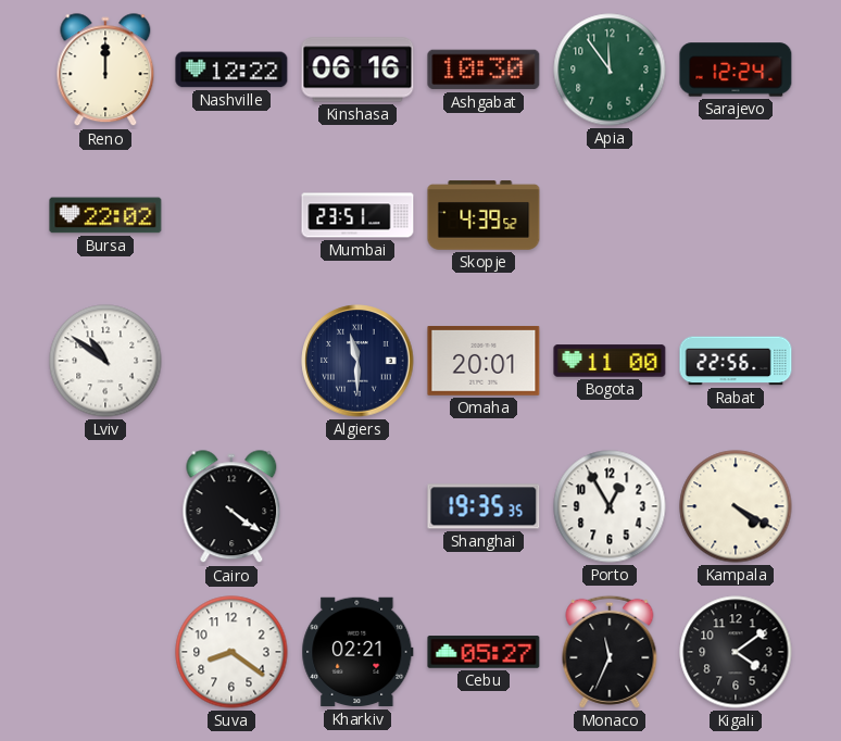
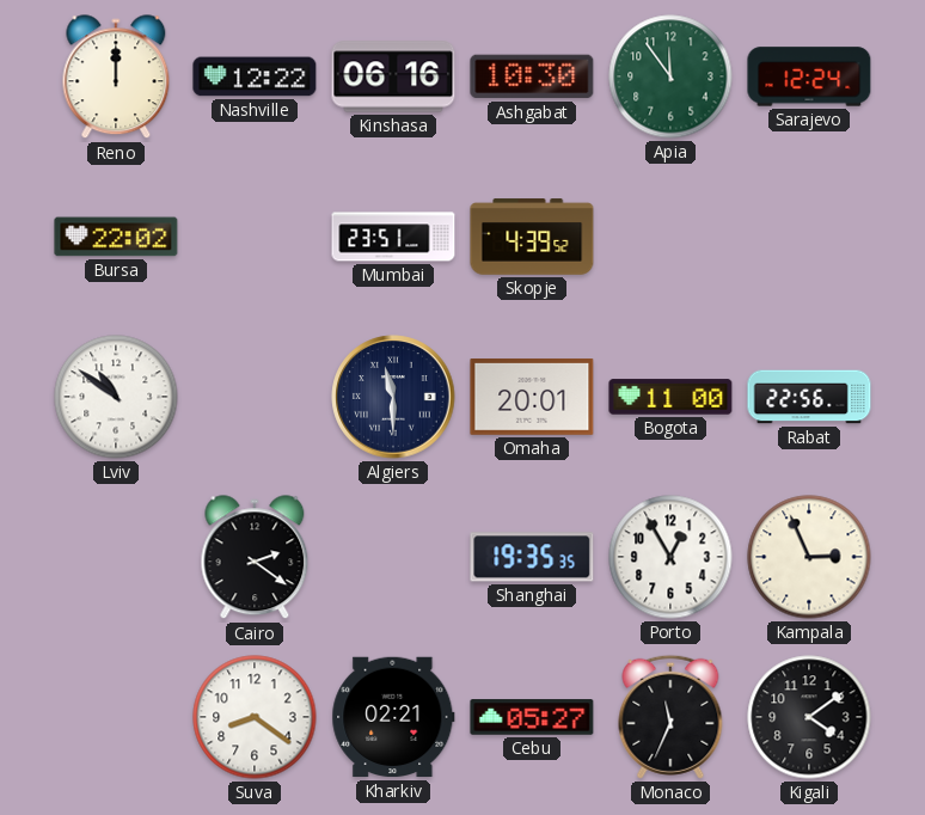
Cairo: 4:21 -> 2:21 (255, 558)
Kampala: 4:20 -> 2:56 (809, 557)
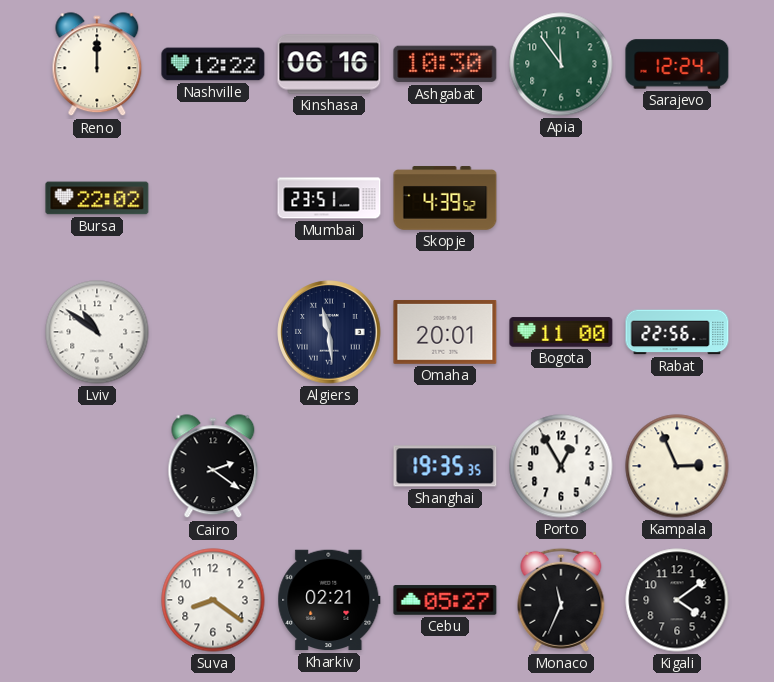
Algiers: 11:30 -> 11:29 (329, 332)
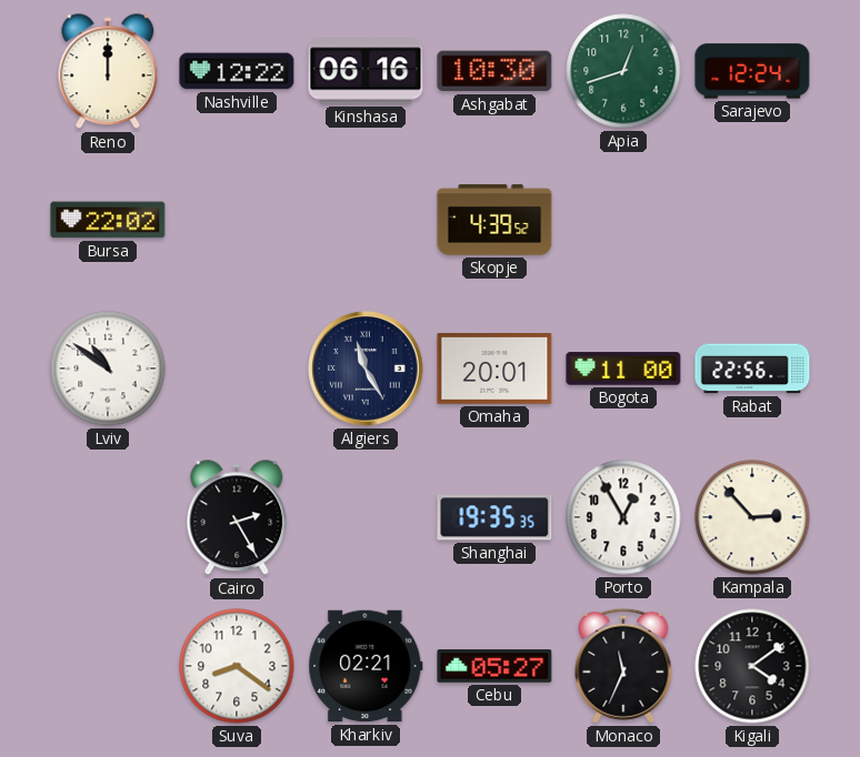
Apia: 11:54 -> 12:42 (623, 71)
Mumbai: 23:51 -> none (329, 198)
Algiers: 11:29 -> 11:25 (366, 369)
Cairo: 2:21 -> 2:25 (237, 518)
Kampala: 2:56 -> 2:53 (752, 517)
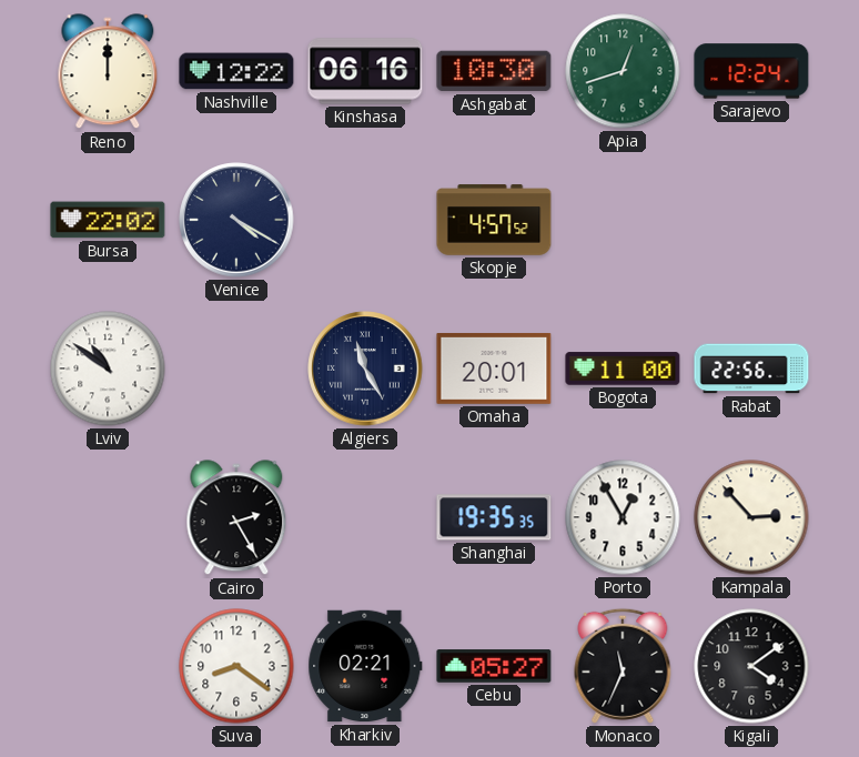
Venice: none -> 4:20 (236, 220)
Skopje: 4:39 -> 4:57 (494, 220)
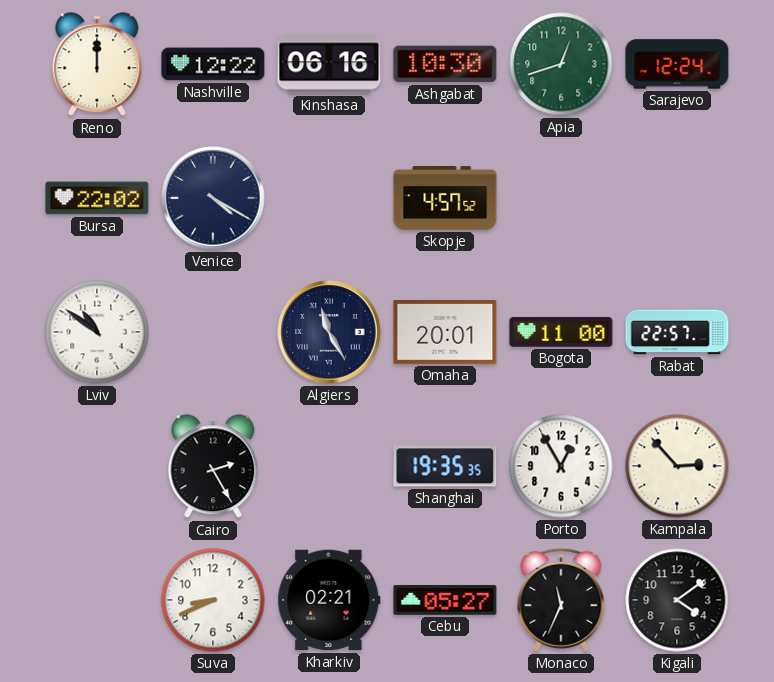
Rabat: 22:56 -> 22:57 (677, 332)
Suva: 8:21 -> 8:41 (213, 600)
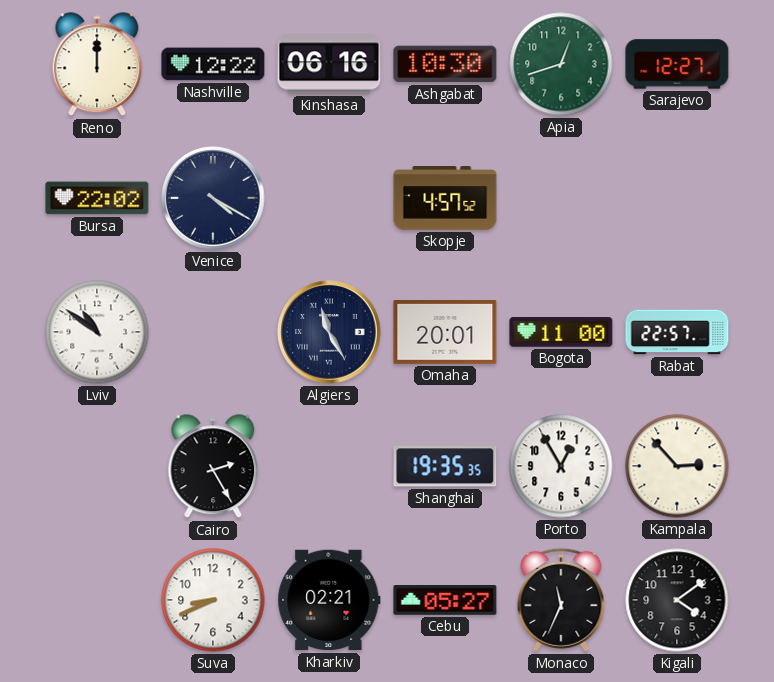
Sarajevo: 12:24 -> 12:27 (677, 64)
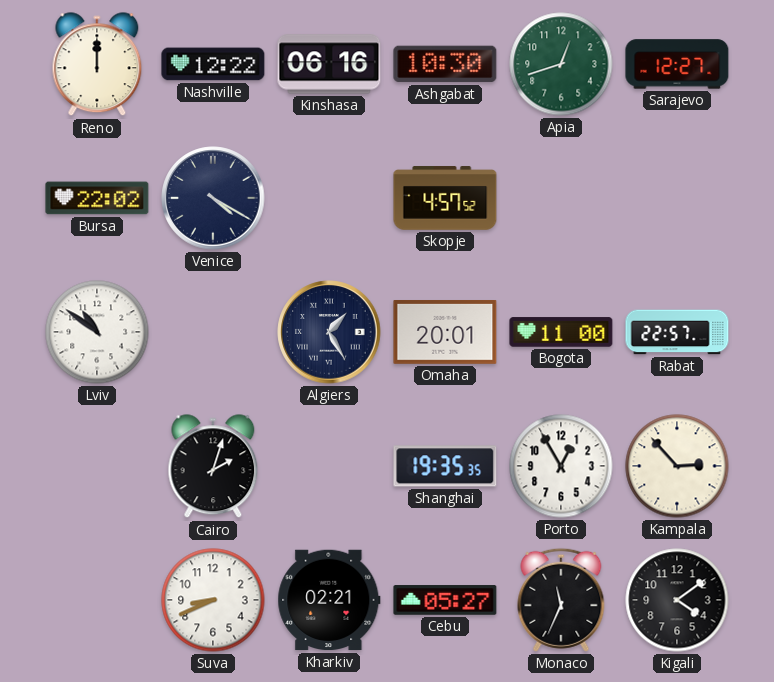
Algiers: 11:25 -> 1:25 (329, 332)
Cairo: 2:25 -> 2:03 (213, 467)
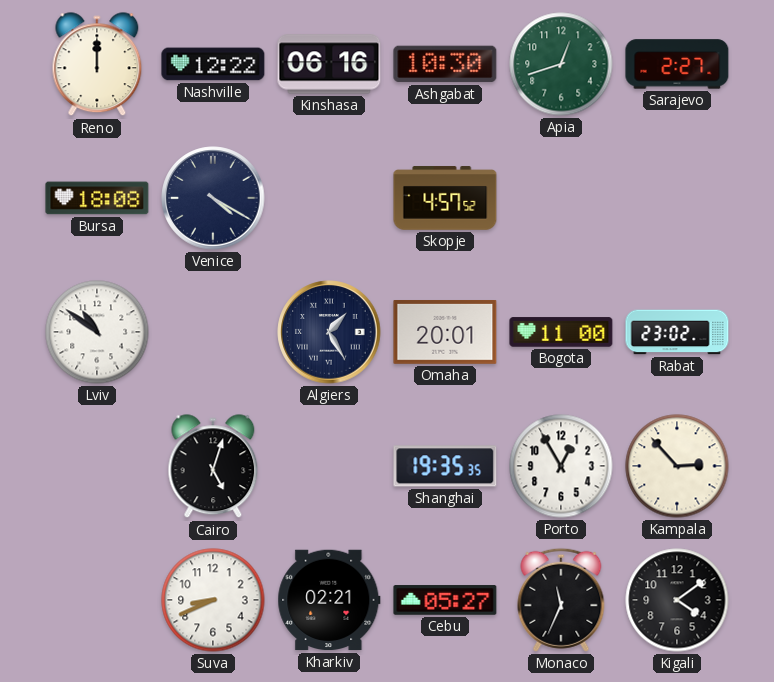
Sarajevo: 12:27 -> 2:27 (677, 64)
Bursa: 22:02 -> 18:08 (97, 198)
Rabat: 22:57 -> 23:02 (677, 332)
Cairo: 2:03 -> 5:03 (213, 467)
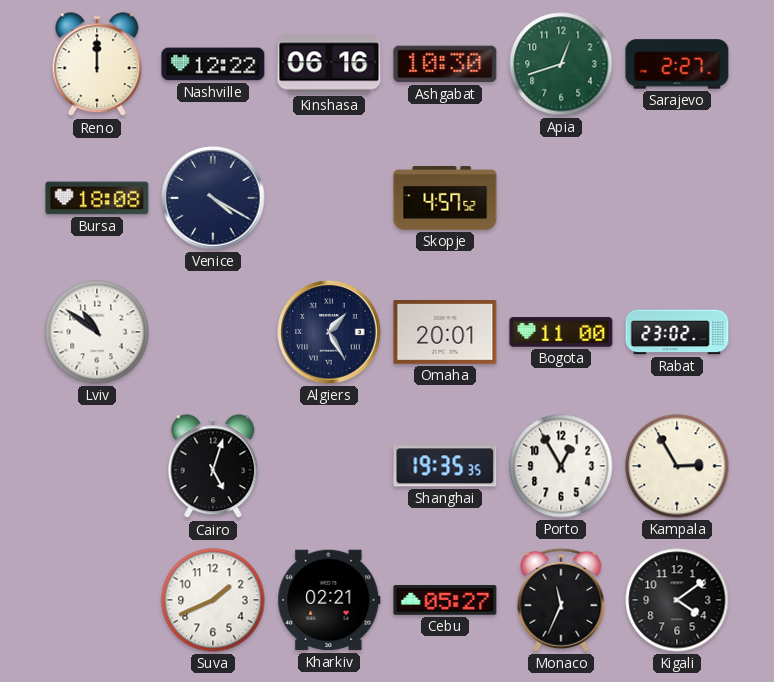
Kampala: 2:53 -> 2:55 (677, 466)
Suva: 8:41 -> 1:41 (213, 600)
